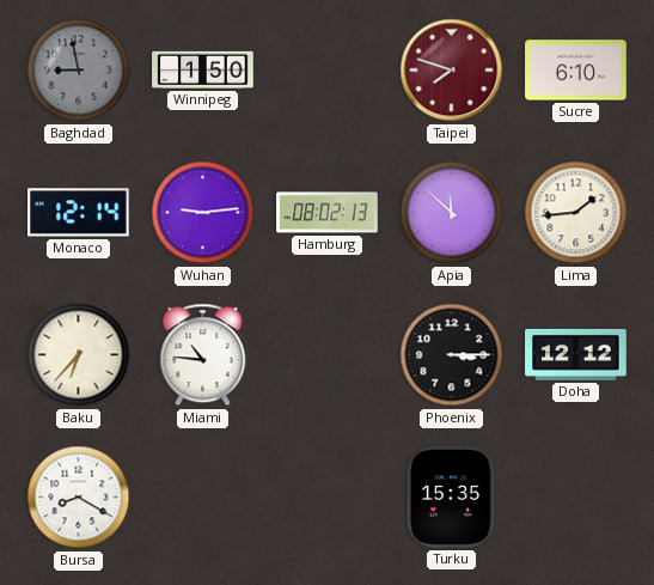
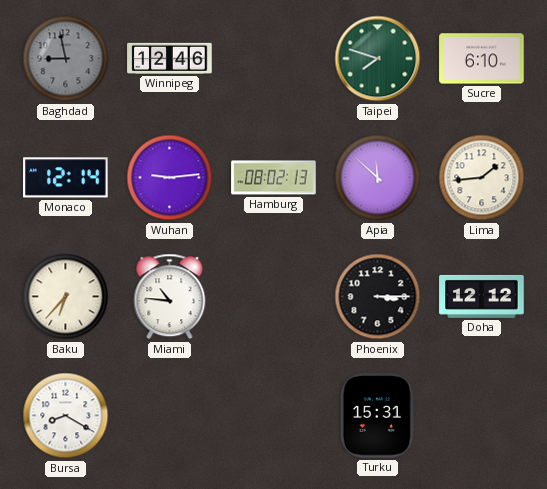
Winnipeg: 1:50 -> 12:46 (170, 58)
Taipei dial: burgundy -> green (378, 59)
Turku: 15:35 -> 15:31 (377, 416)
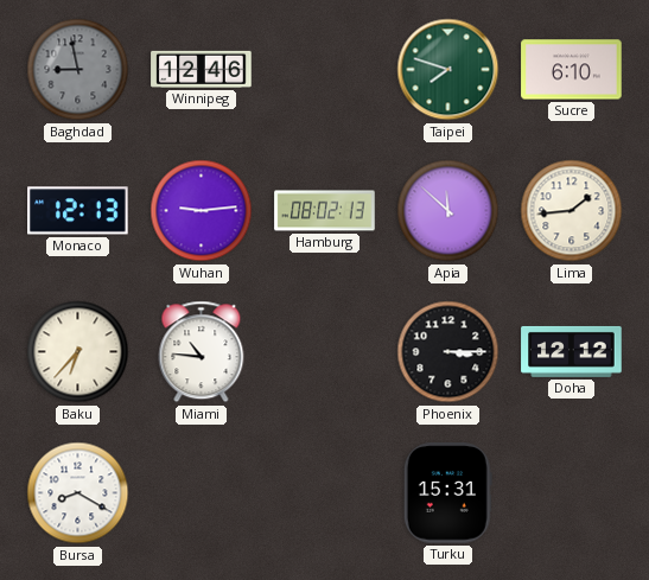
Monaco: 12:14 -> 12:13 (78, 211)
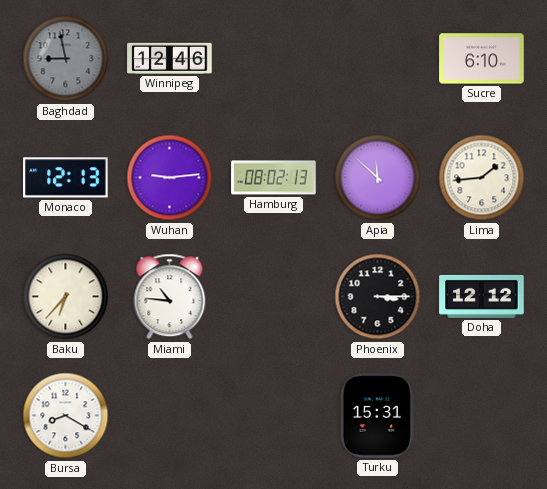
Taipei: 7:48 -> none (448, 70)
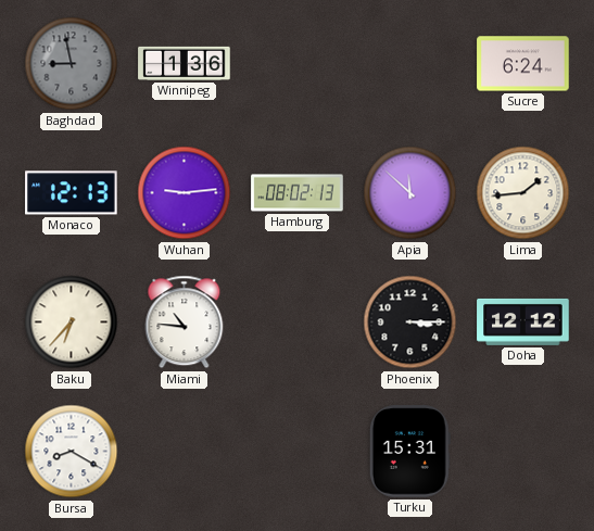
Winnipeg: 12:46 -> 1:36 (185, 63)
Sucre: 6:10 -> 6:24 (523, 64)
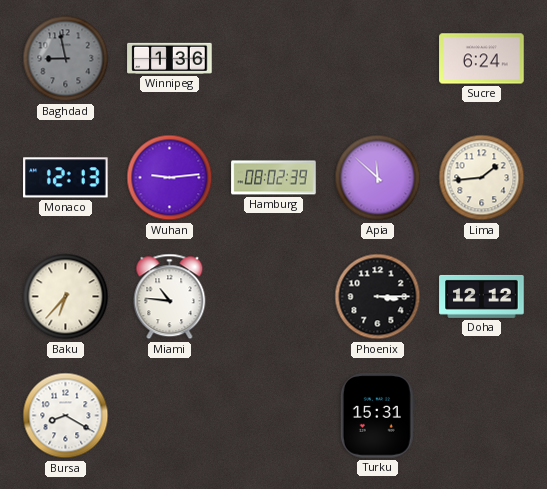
Hamburg: 08:02:13 -> 08:02:39 (274, 178)
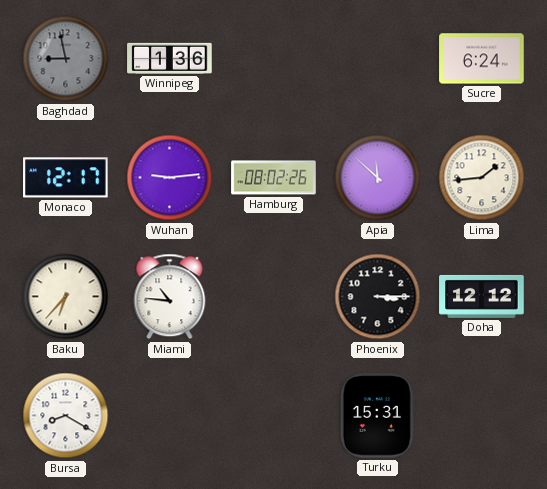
Monaco: 12:13 -> 12:17 (66, 178)
Hamburg: 08:02:39 -> 08:02:26 (274, 178)
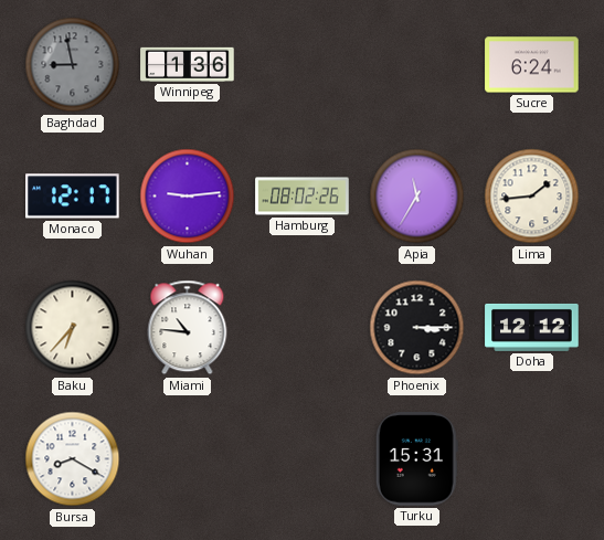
Apia: 11:52 -> 11:35 (417, 197)
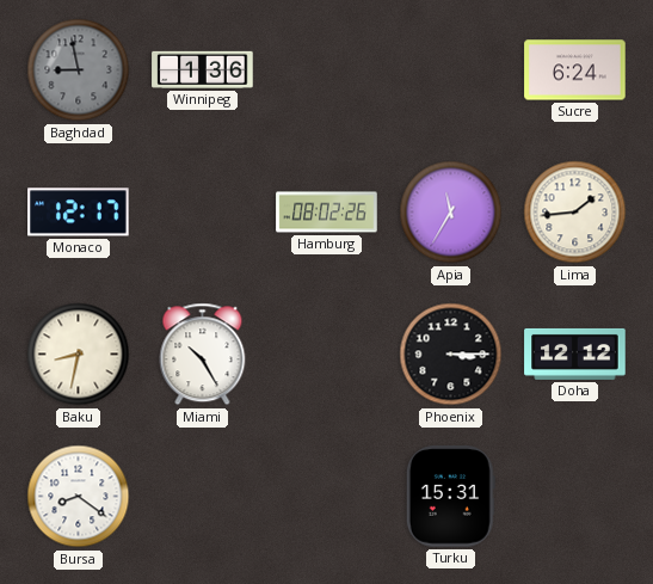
Wuhan: 9:14 -> none (188, 197)
Baku: 6:37 -> 8:32 (79, 355)
Miami: 10:46 -> 10:25 (203, 355)
Bursa: 8:20 -> 8:21 (79, 497)
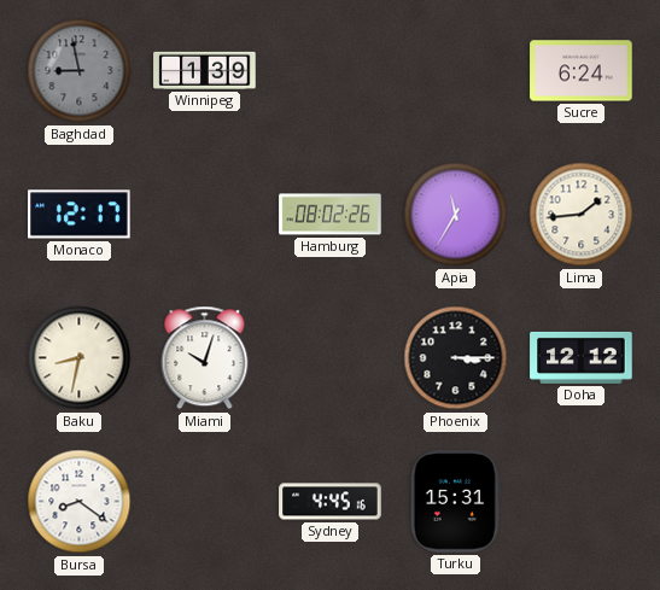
Winnipeg: 1:36 -> 1:39 (205, 70)
Miami: 10:25 -> 10:03 (205, 358)
Sydney: none -> 4:45 (331, 502)
